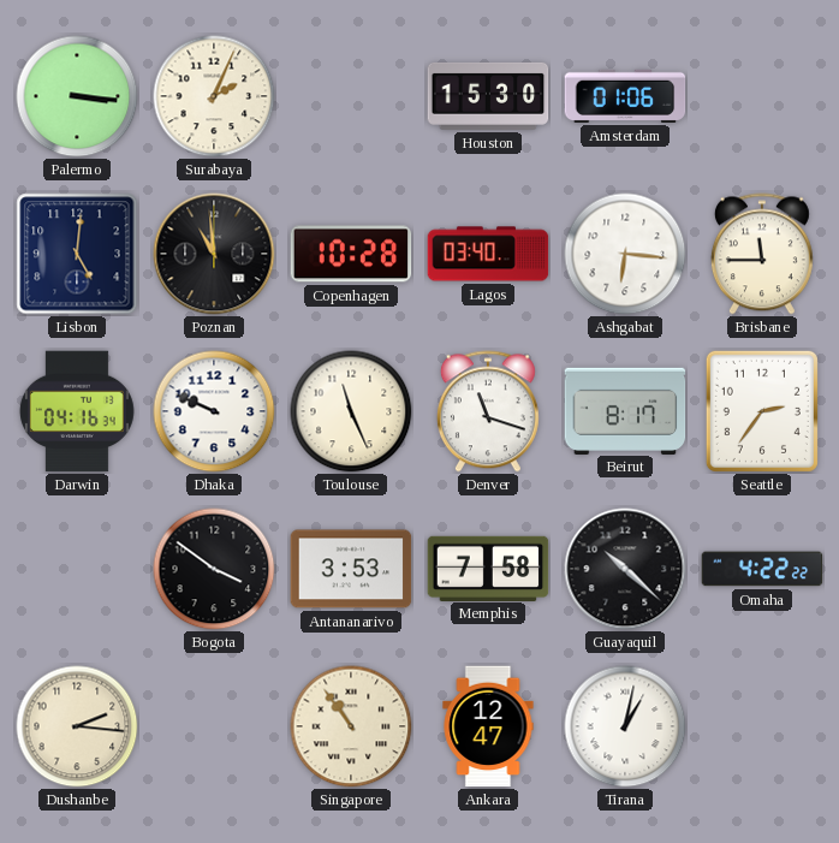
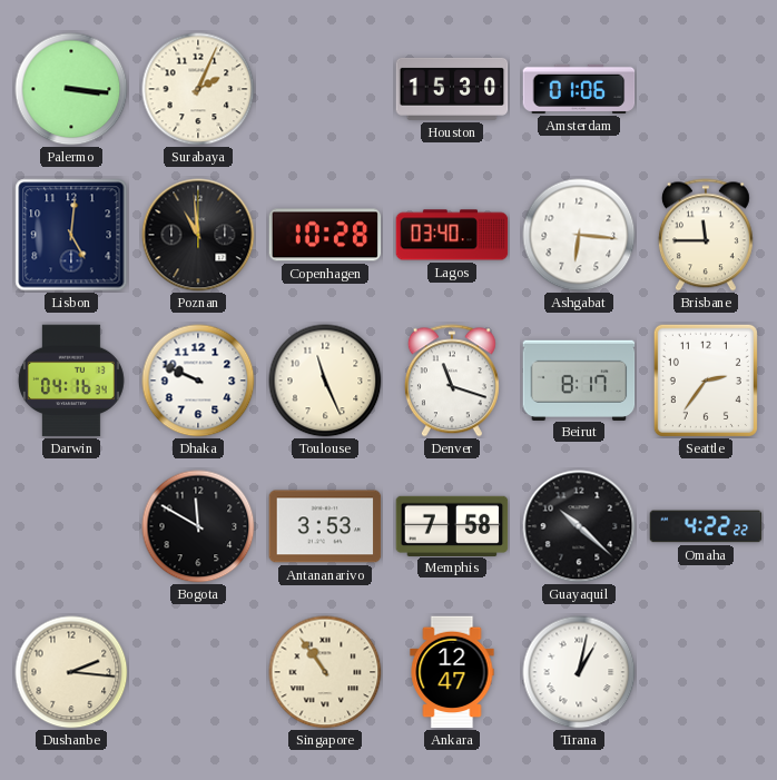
Bogota: 3:51 -> 11:50 (198, 526)
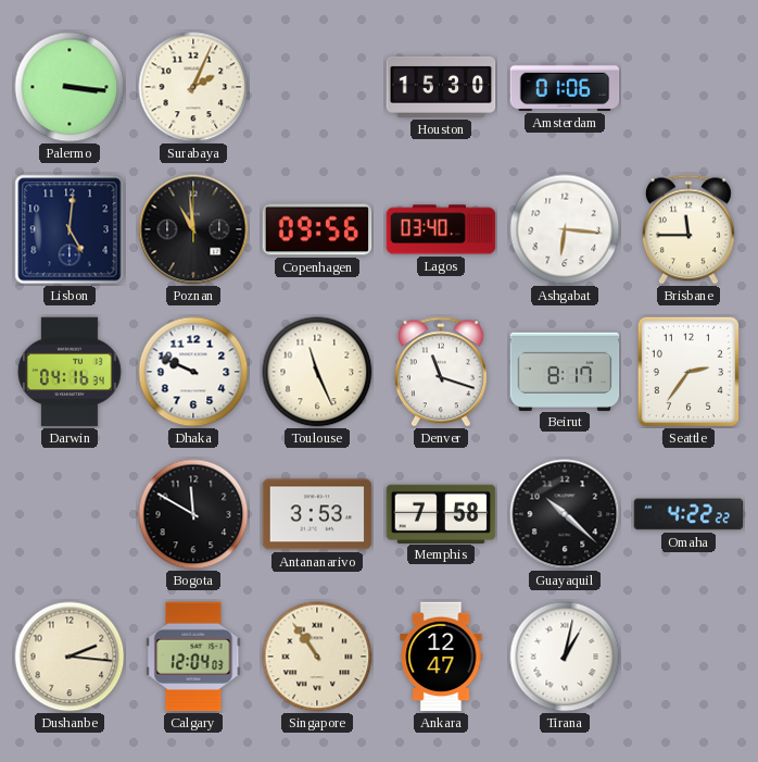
Copenhagen: 10:28 -> 09:56 (317, 229)
Calgary: none -> 12:04 (193, 657)
